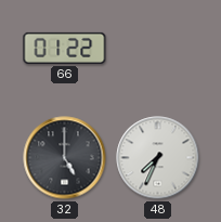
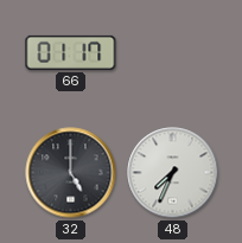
66: 01:22 -> 01:17 (71, 52)
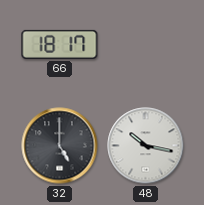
66: 01:17 -> 18:17 (60, 44)
48: 7:34 -> 10:17 (146, 146)
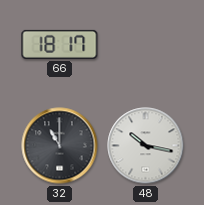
32: 5:00 -> 11:00 (60, 146)
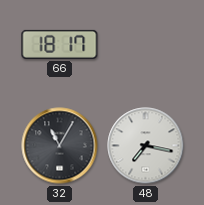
32: 11:00 -> 11:05 (60, 146)
48: 10:17 -> 7:17 (146, 146)
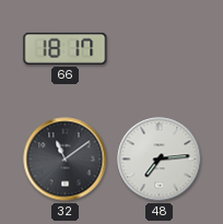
32: 11:05 -> 11:09 (66, 160)
48: 7:17 -> 7:14 (160, 160)
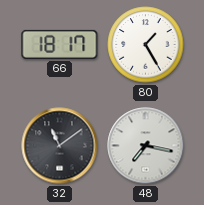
80: none -> 1:25 (146, 45)
48: 7:14 -> 7:17 (146, 146)
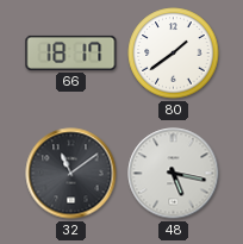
80: 1:25 -> 1:39 (174, 54)
48: 7:17 -> 5:17 (174, 174)
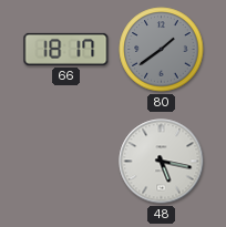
80 dial: white -> grey (162, 50)
32: 11:09 -> none (71, 174)
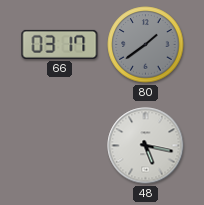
66: 18:17 -> 03:17 (60, 44)
